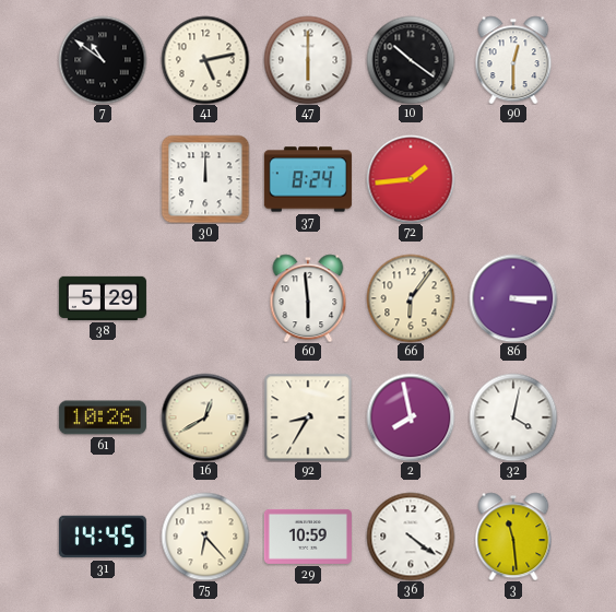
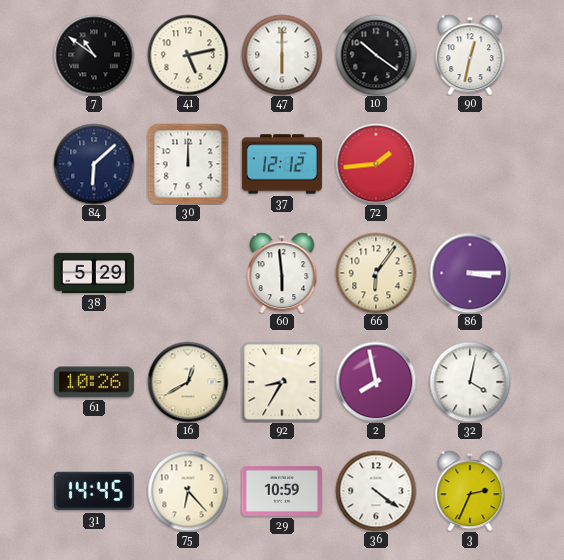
90: 12:30 -> 12:32 (470, 55)
84: none -> 6:08 (94, 164)
37: 8:24 -> 12:12 (282, 164)
3: 11:29 -> 2:34 (470, 491)
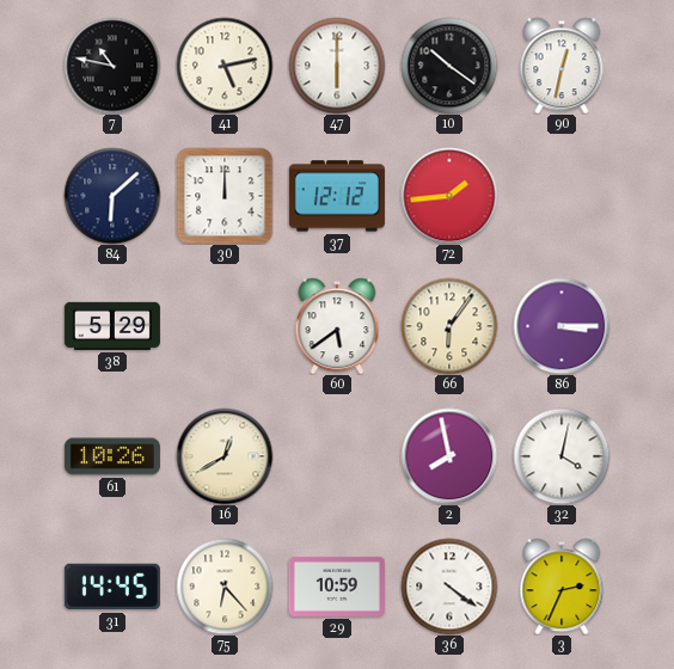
7: 10:51 -> 10:47 (112, 66)
60: 5:59 -> 5:39 (337, 326)
92: 8:35 -> none (282, 382)
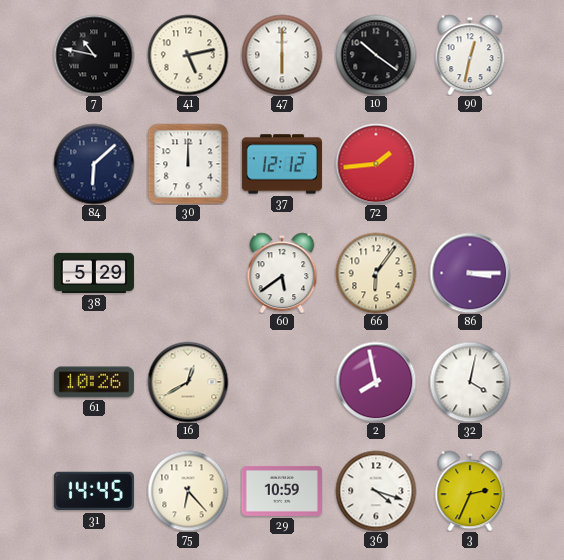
36: 4:21 -> 4:18 (376, 491)
